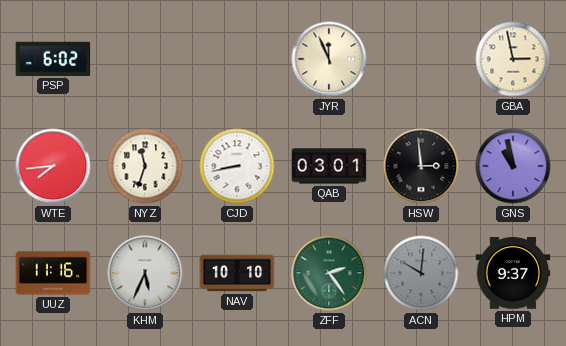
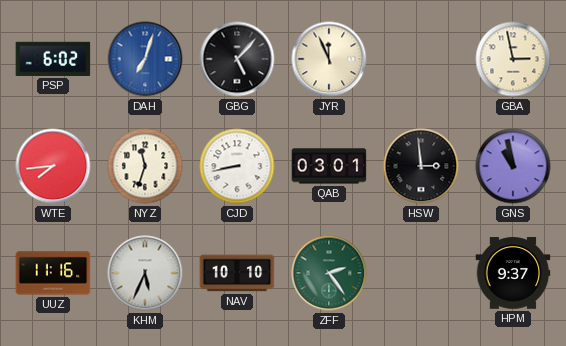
DAH: none -> 7:03 (145, 59)
GBG: none -> 5:07 (237, 59)
ACN: 10:01 -> none (421, 273)
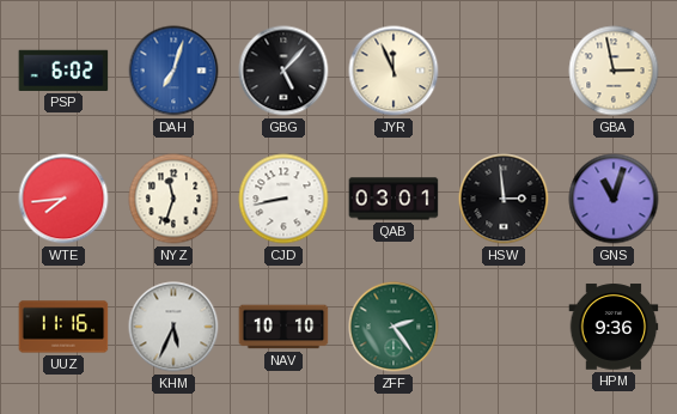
GNS: 10:58 -> 11:03 (614, 199)
HPM: 9:37 -> 9:36 (614, 327)
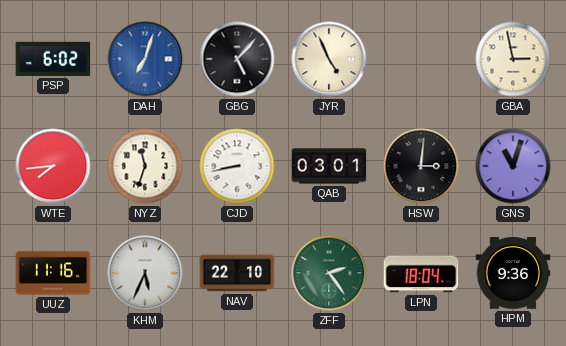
JYR: 11:56 -> 4:56 (329, 59)
HSW: 2:59 -> 3:01 (421, 166)
NAV: 10:10 -> 22:10 (237, 273)
LPN: none -> 18:04 (421, 273)
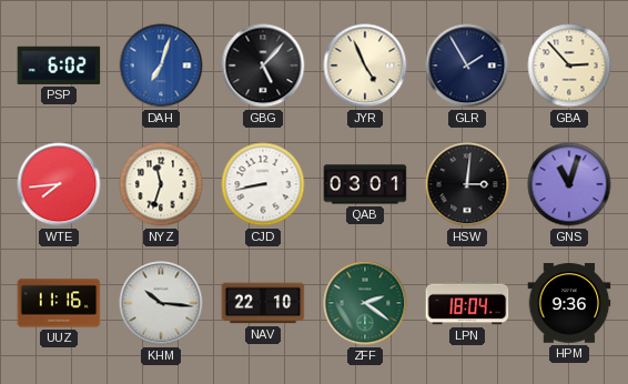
GLR: none -> 1:55 (467, 65)
GBA: 2:58 -> 2:53 (569, 65)
KHM: 5:34 -> 10:16 (161, 303)
ZFF: 2:24 -> 2:21 (365, 303)
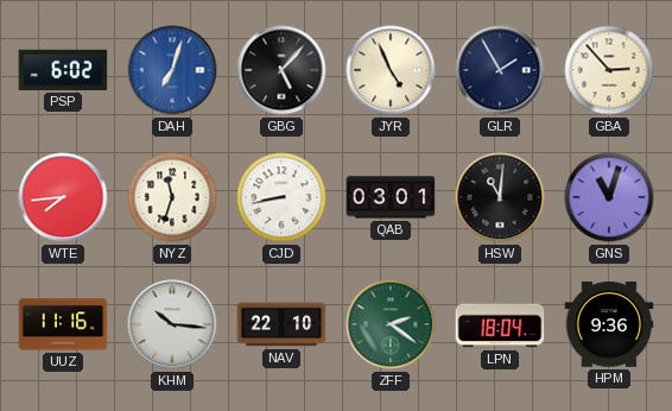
HSW: 3:01 -> 11:01 (500, 197)
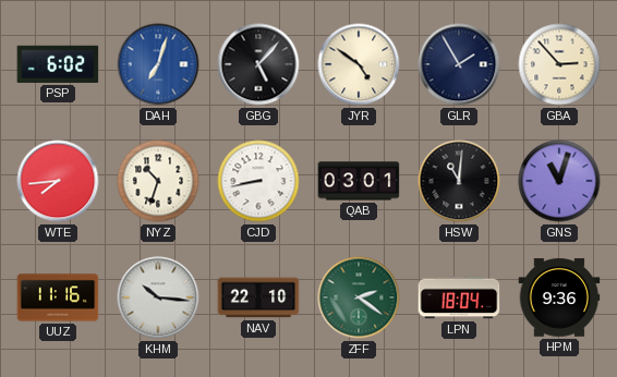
JYR: 4:56 -> 4:51 (359, 64)
NYZ: 11:33 -> 10:33 (158, 181)
